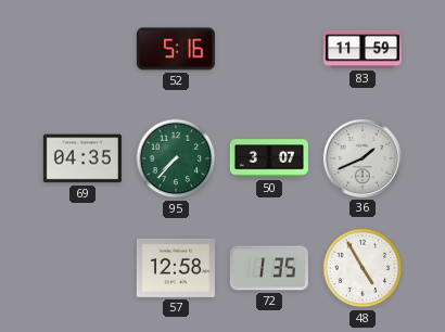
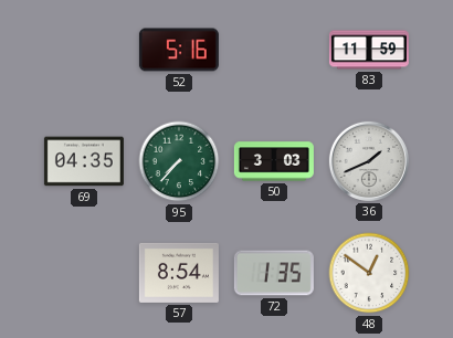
50: 3:07 -> 3:03 (274, 161)
57: 12:58 -> 8:54 (179, 273)
48: 4:55 -> 12:51 (369, 273)
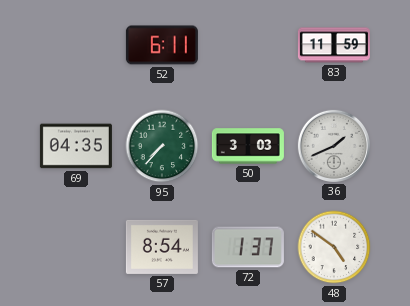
52: 5:16 -> 6:11 (162, 45)
72: 1:35 -> 1:37 (248, 247)
48: 12:51 -> 4:51 (334, 247)
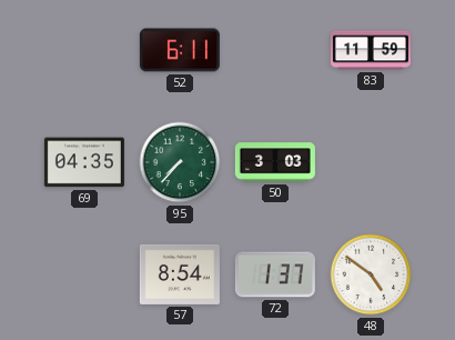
36: 1:41 -> none (334, 146)
